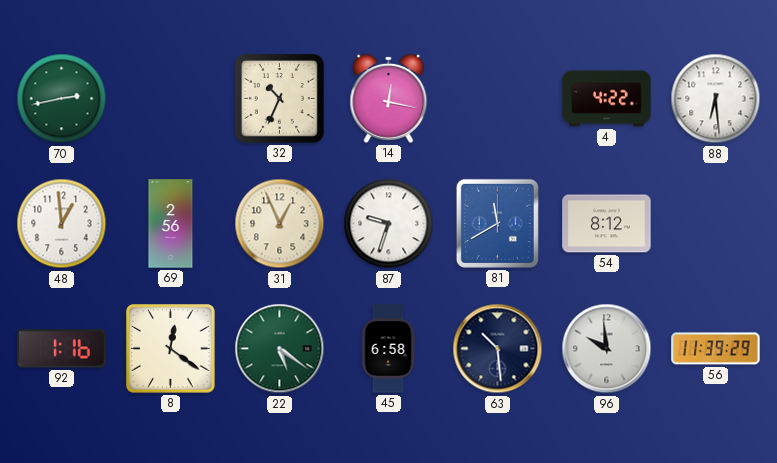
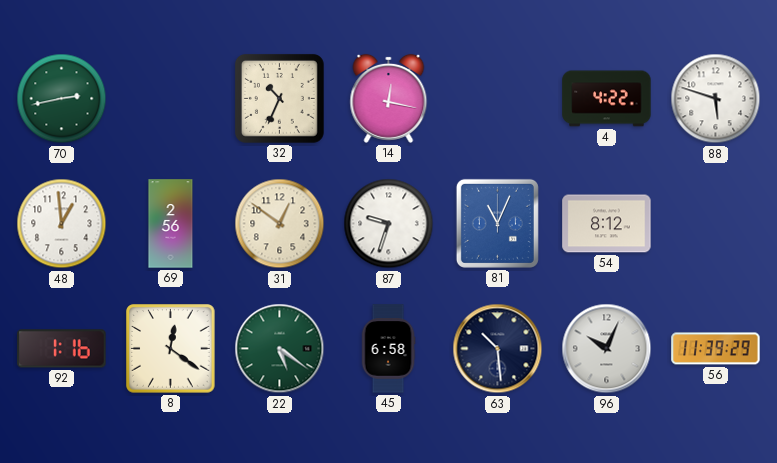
88: 6:29 -> 5:48 (716, 99)
31: 12:56 -> 12:51 (280, 224)
81: 11:40 -> 11:04 (497, 223)
96: 9:59 -> 10:04 (607, 349)
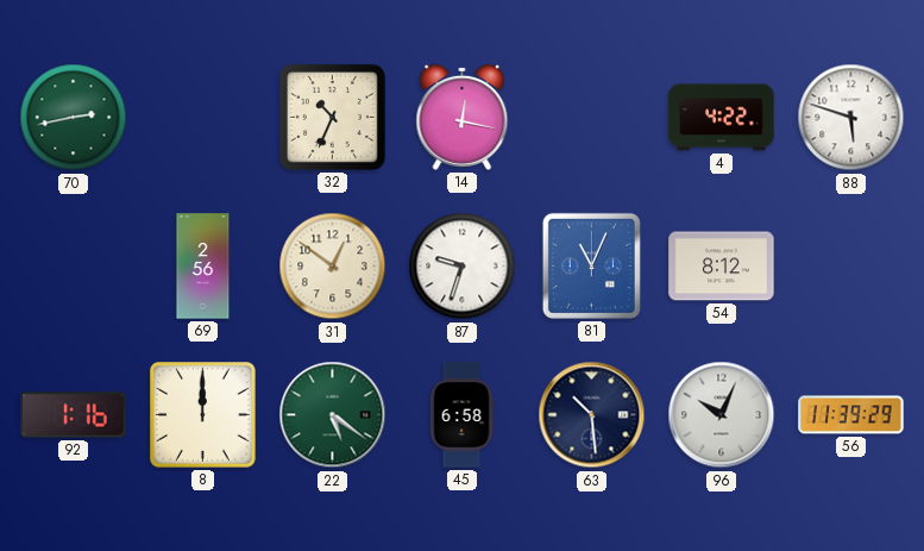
48: 12:59 -> none (62, 224)
8: 12:21 -> 12:00 (203, 415)
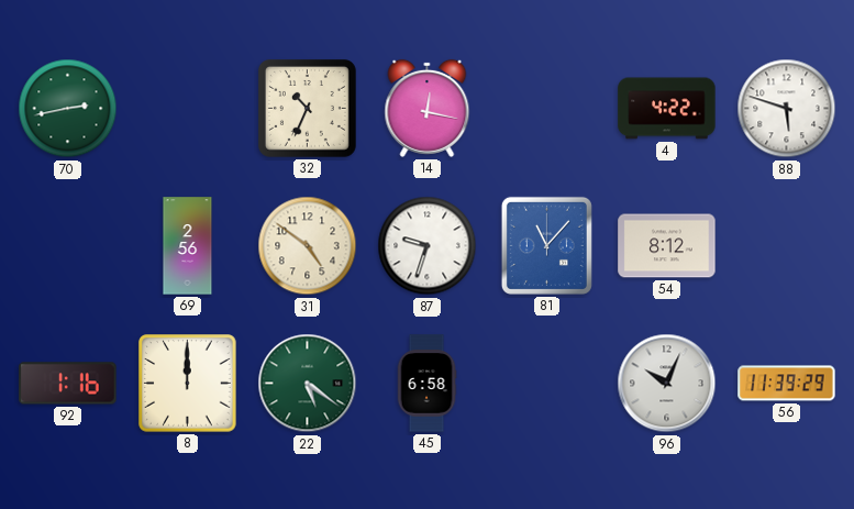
31: 12:51 -> 4:51 (308, 246)
81: 11:04 -> 11:07 (546, 245)
63: 10:29 -> none (592, 415)
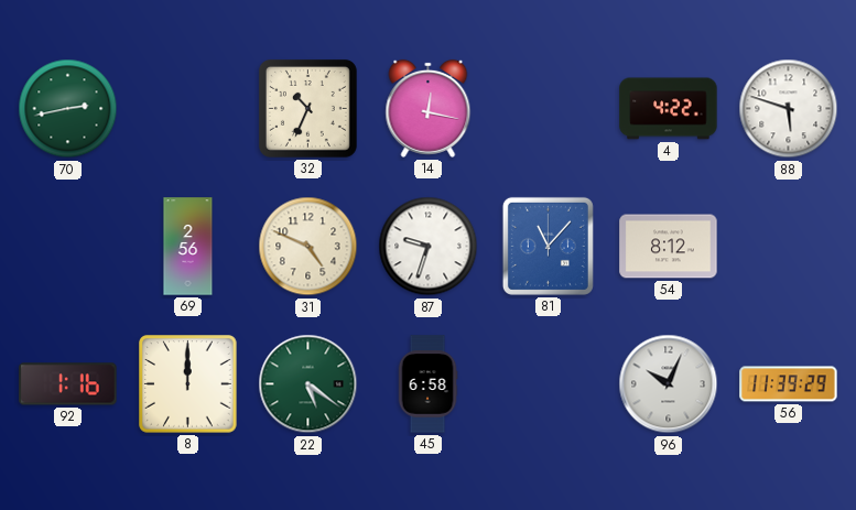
31: 4:51 -> 4:49 (308, 247)
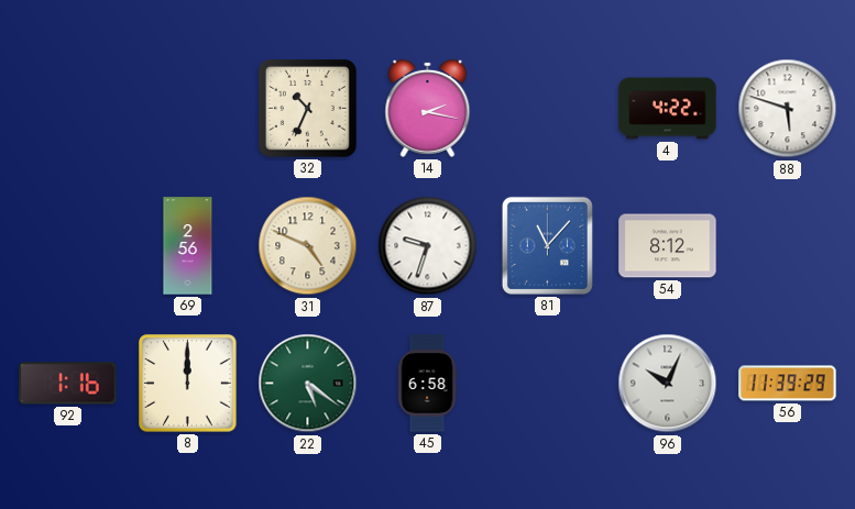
70: 2:43 -> none (68, 109)
14: 12:17 -> 2:17 (428, 108)
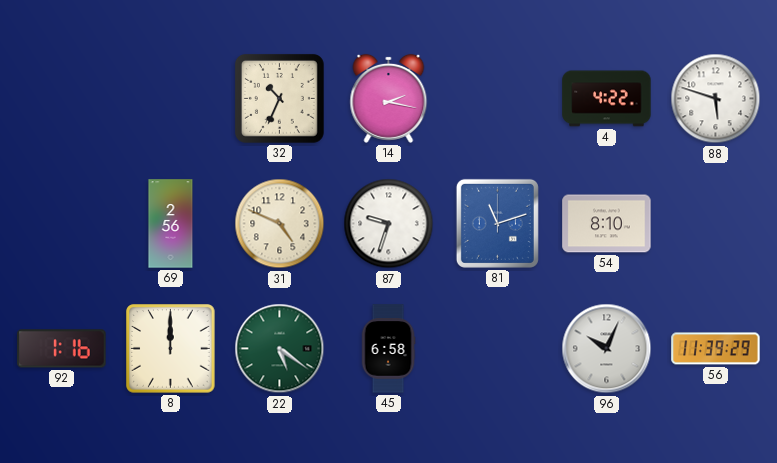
81: 11:07 -> 11:12 (497, 223)
54: 8:12 -> 8:10 (607, 224)
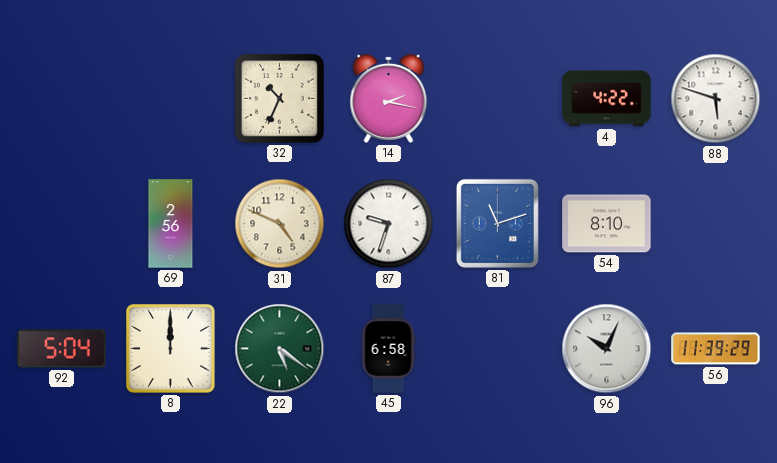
92: 1:16 -> 5:04 (62, 349)
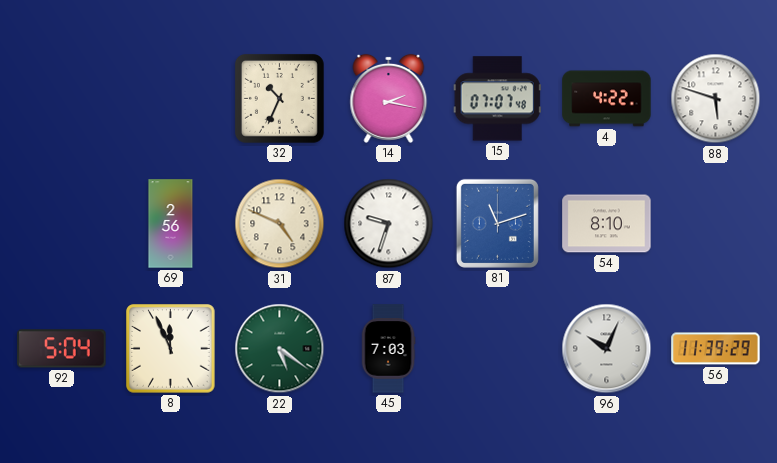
15: none -> 07:07 (497, 99)
8: 12:00 -> 11:56 (171, 349)
45: 6:58 -> 7:03 (388, 349)
